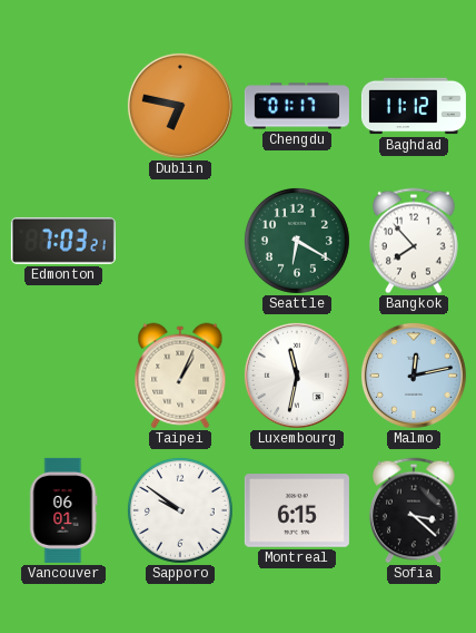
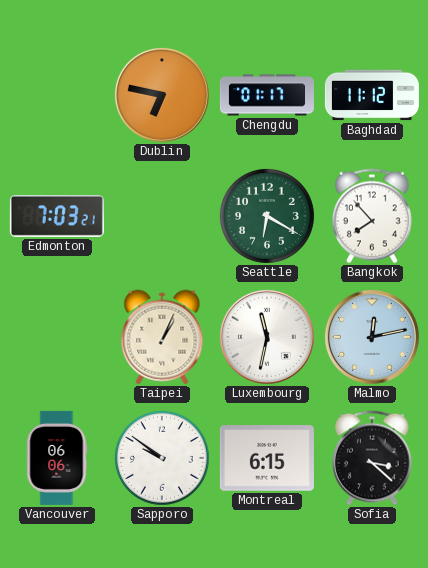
Vancouver: 06:01 -> 06:06 (57, 458)
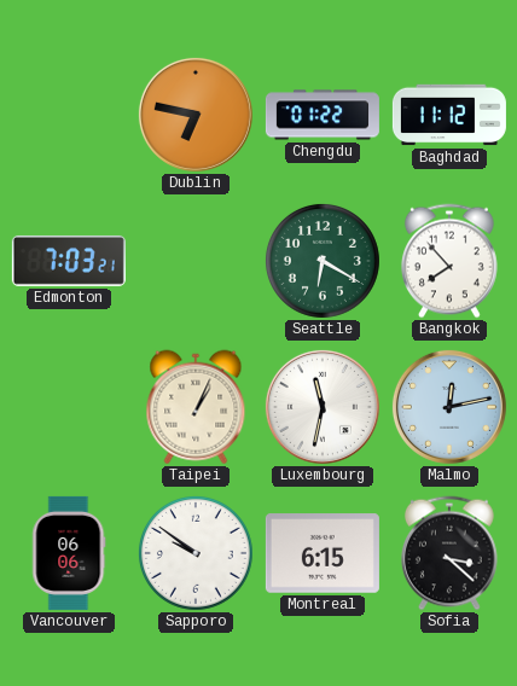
Chengdu: 01:17 -> 01:22 (323, 115)
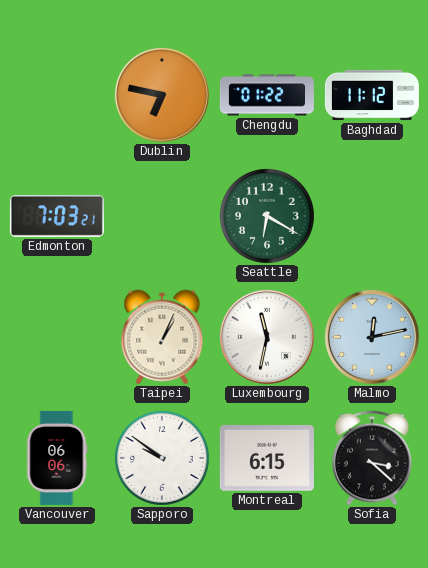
Bangkok: 7:53 -> none (449, 261)
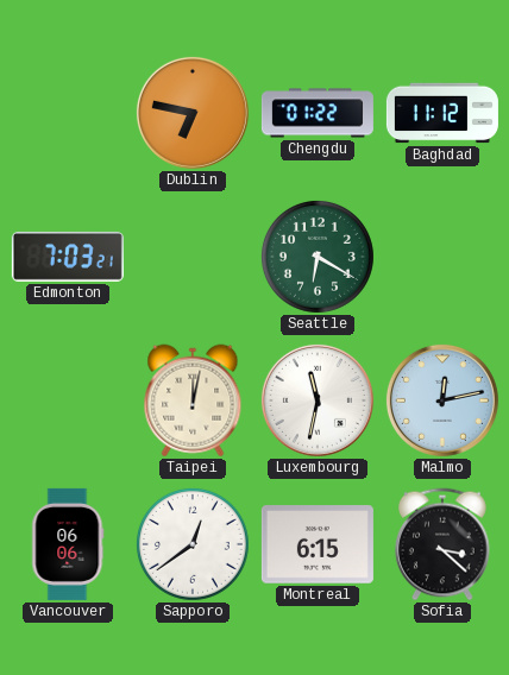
Taipei: 1:04 -> 12:02 (193, 400)
Sapporo: 9:51 -> 12:39 (193, 544)
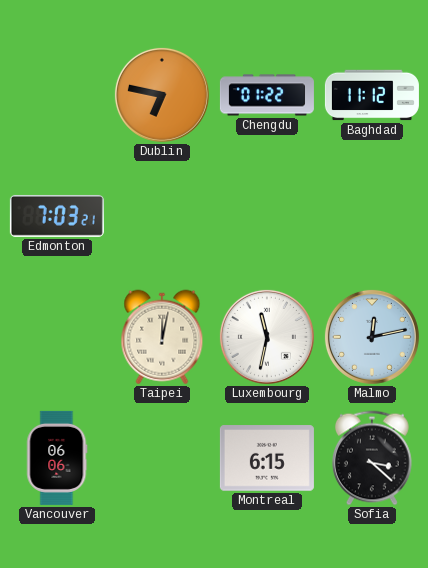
Seattle: 6:20 -> none (318, 257)
Sapporo: 12:39 -> none (193, 544)
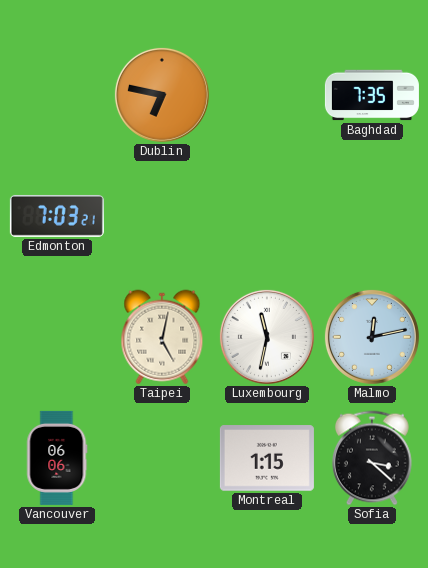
Chengdu: 01:22 -> none (267, 95)
Baghdad: 11:12 -> 7:35 (372, 95)
Taipei: 12:02 -> 5:02 (162, 337)
Montreal: 6:15 -> 1:15 (267, 458)
